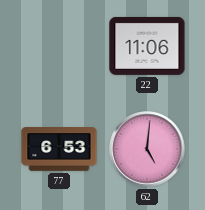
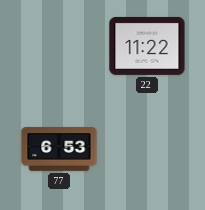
22: 11:06 -> 11:22 (147, 46)
62: 5:01 -> none (147, 149)
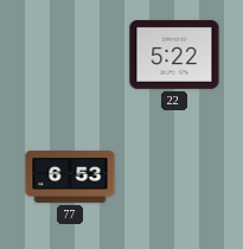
22: 11:22 -> 5:22 (174, 55)
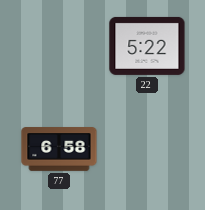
77: 6:53 -> 6:58 (59, 149)
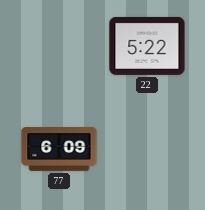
77: 6:58 -> 6:09 (59, 149)
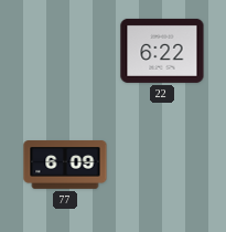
22: 5:22 -> 6:22 (162, 51)
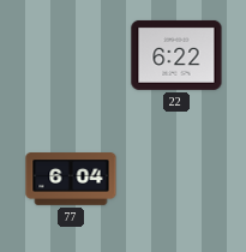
77: 6:09 -> 6:04 (71, 179)
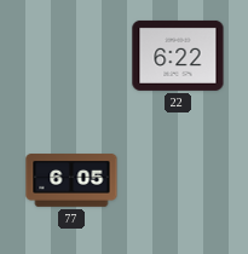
77: 6:04 -> 6:05 (71, 180)
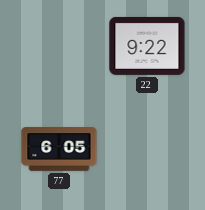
22: 6:22 -> 9:22 (147, 46)
